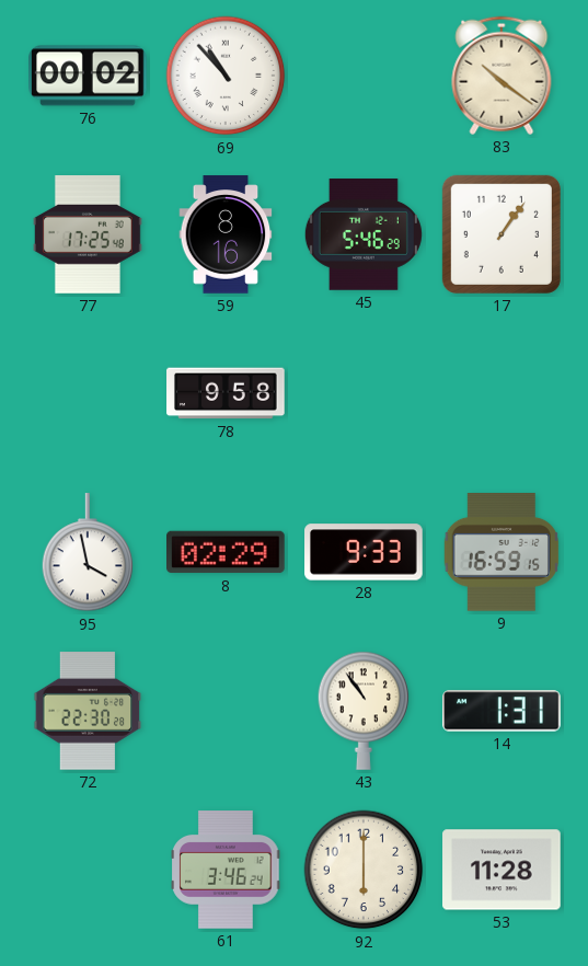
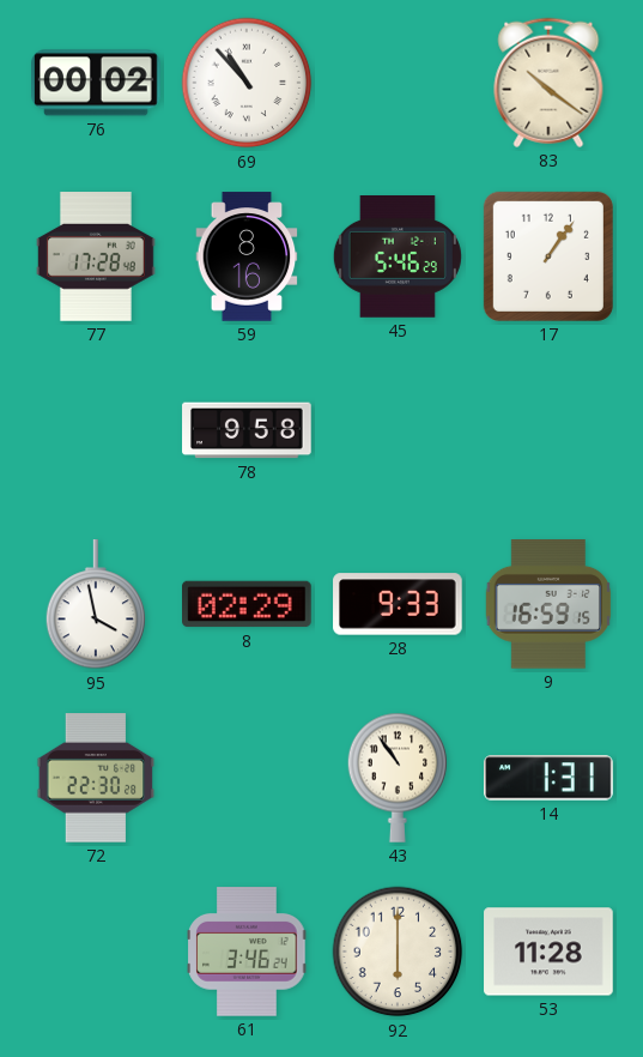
77: 17:25 -> 17:28 (97, 256)
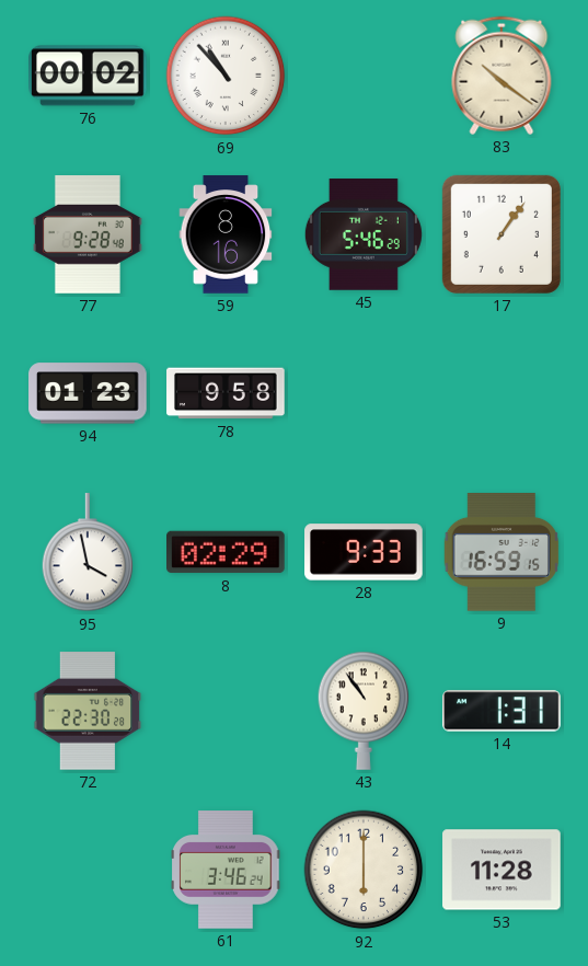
77: 17:28 -> 9:28 (89, 234)
94: none -> 01:23 (88, 393)
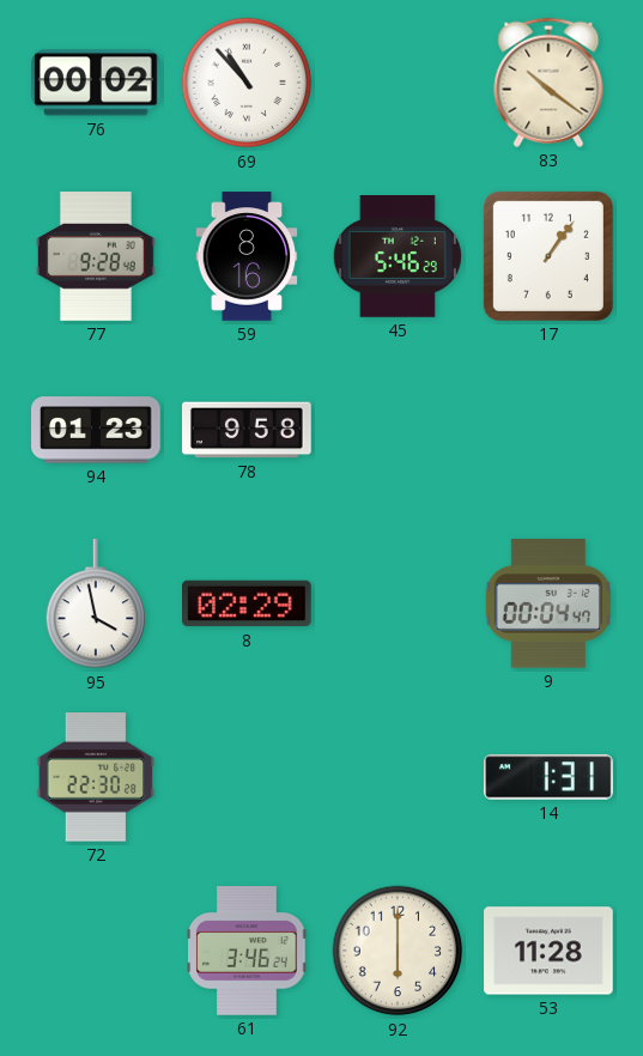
28: 9:33 -> none (364, 552)
9: 16:59 -> 00:04 (547, 605)
43: 10:54 -> none (364, 711)
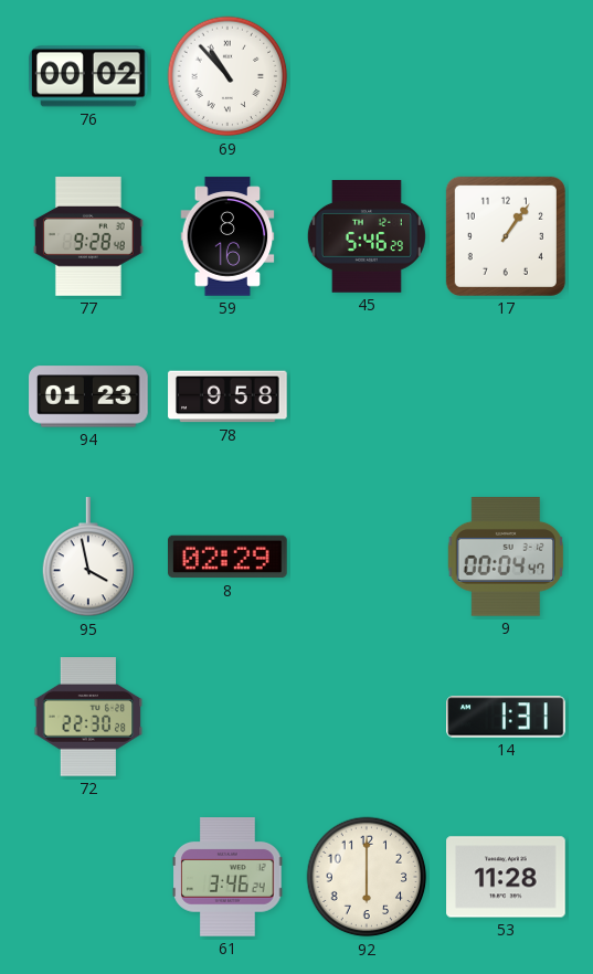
83: 10:21 -> none (548, 83)
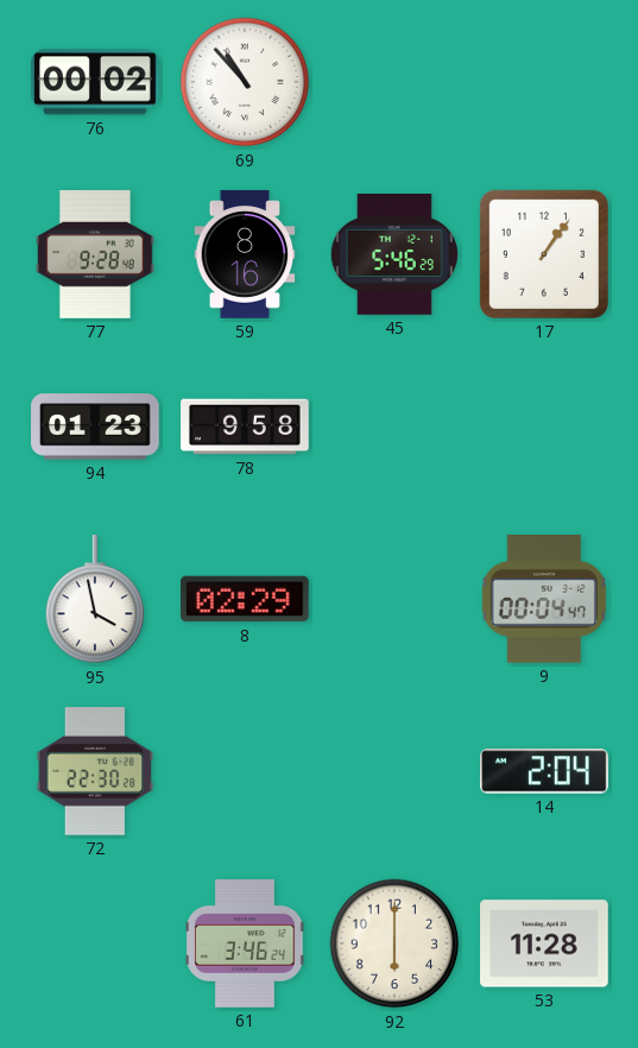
14: 1:31 -> 2:04 (544, 771)
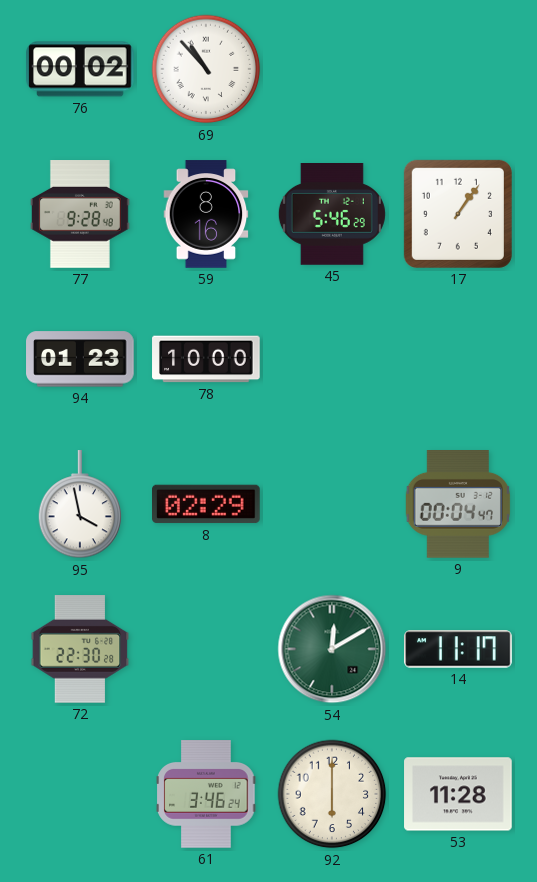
78: 9:58 -> 10:00 (206, 359)
54: none -> 12:10 (332, 649)
14: 2:04 -> 11:17 (458, 649)
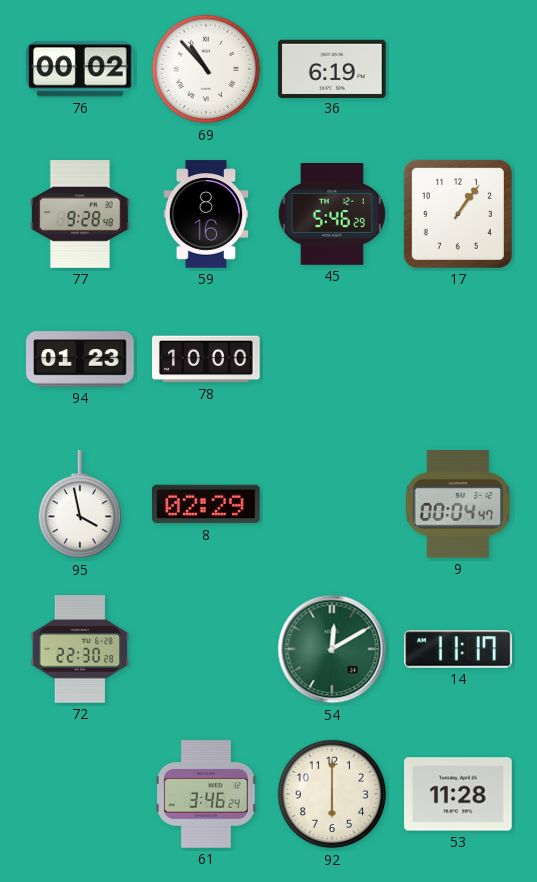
36: none -> 6:19 (332, 68)
